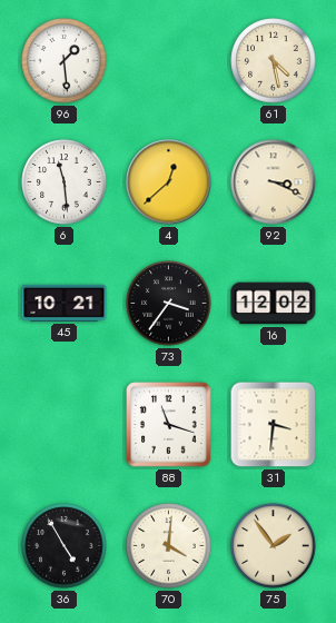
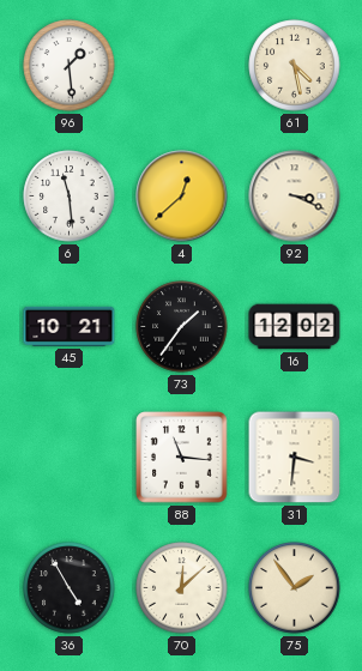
73: 3:36 -> 1:36 (182, 327)
88: 11:18 -> 11:16 (182, 458)
70: 4:01 -> 12:08 (182, 588)
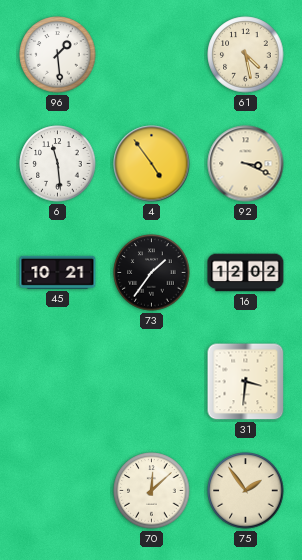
4: 12:38 -> 4:54 (152, 164)
88: 11:16 -> none (182, 458)
36: 4:55 -> none (70, 588)
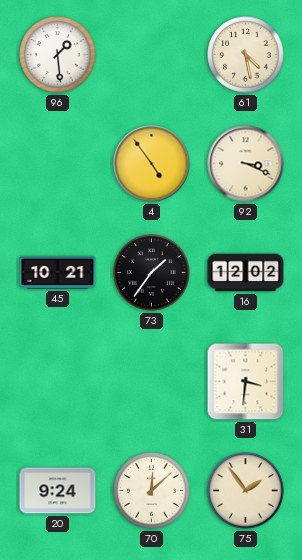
6: 11:29 -> none (58, 164)
20: none -> 9:24 (58, 491)
